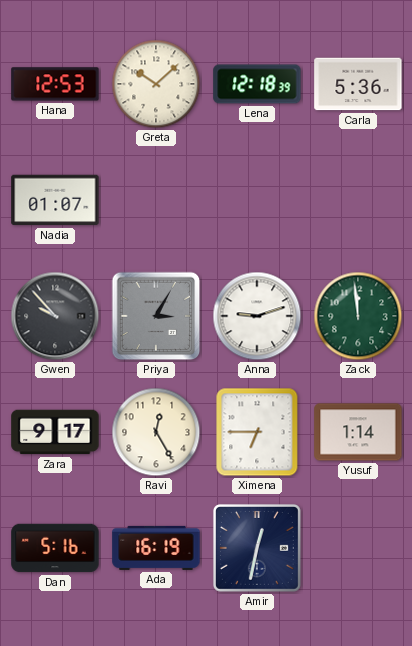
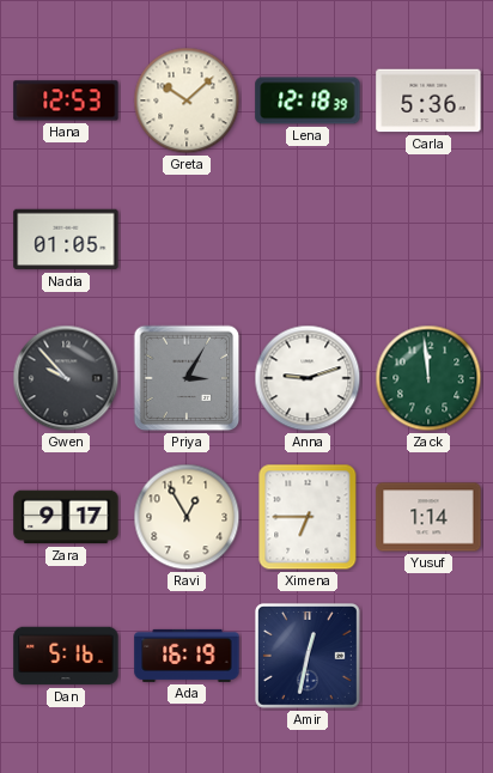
Nadia: 01:07 -> 01:05 (66, 239)
Ravi: 12:25 -> 12:55 (187, 517)
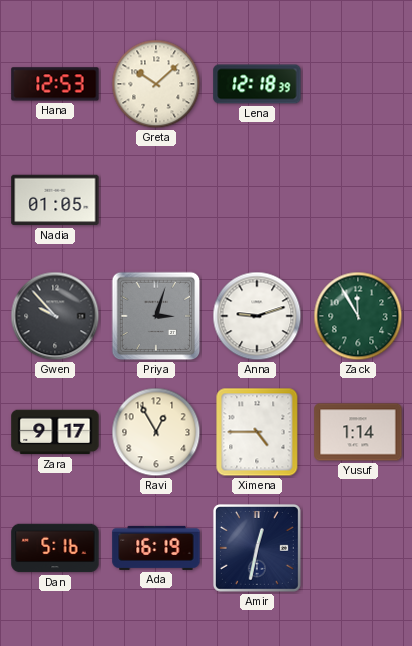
Carla: 5:36 -> none (428, 101)
Priya: 3:05 -> 3:03 (156, 316)
Zack: 11:59 -> 11:55 (358, 316)
Ximena: 6:45 -> 4:45 (257, 432)
